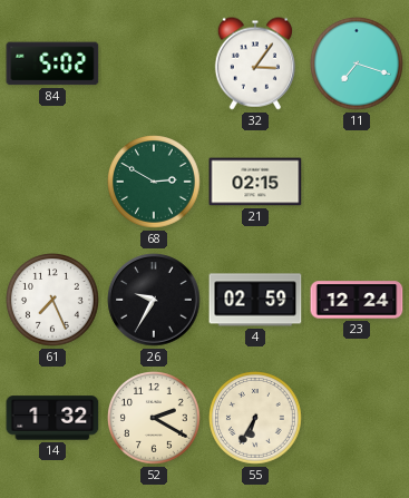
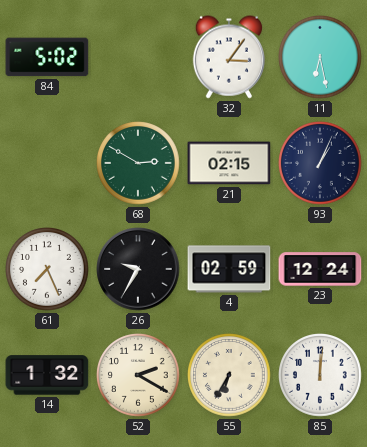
11: 7:18 -> 6:28 (321, 58)
93: none -> 1:04 (321, 164)
85: none -> 12:01 (321, 376)
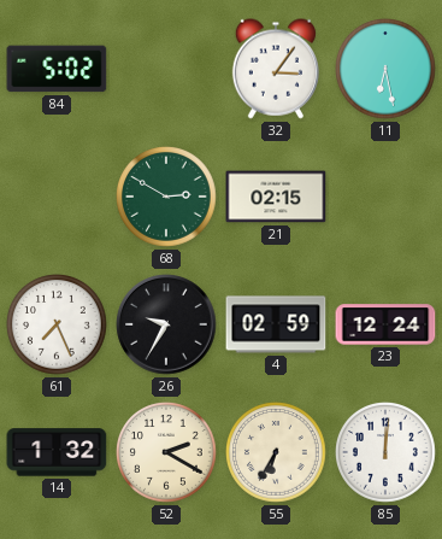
93: 1:04 -> none (321, 164)
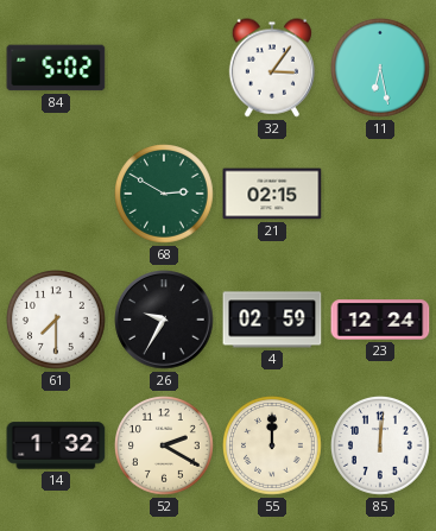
61: 7:26 -> 7:30 (57, 321)
55: 6:35 -> 12:00 (273, 447)
